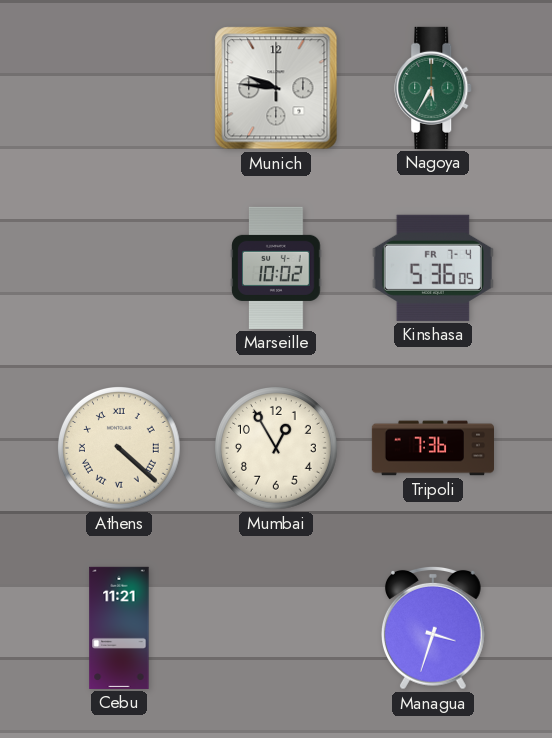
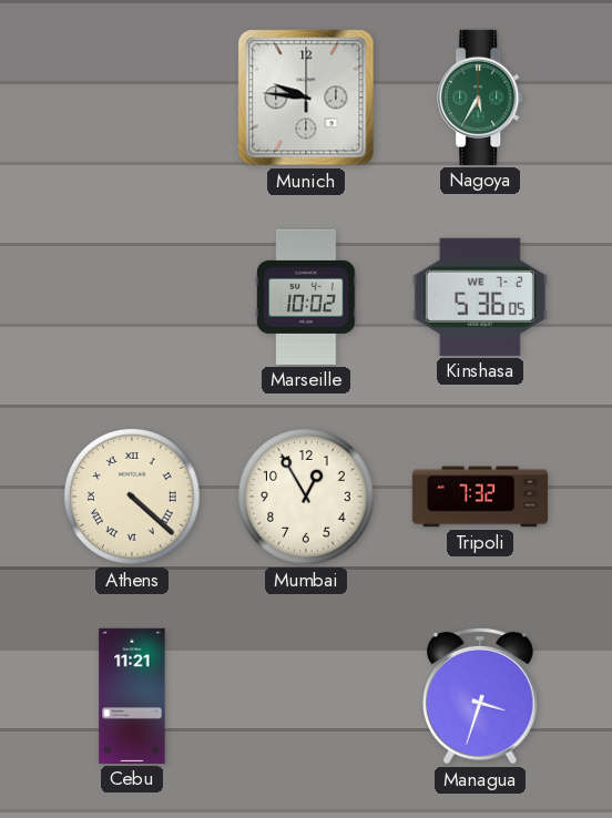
Kinshasa date: FR 7-4 -> WE 7-2 (480, 297)
Tripoli: 7:36 -> 7:32 (479, 497)
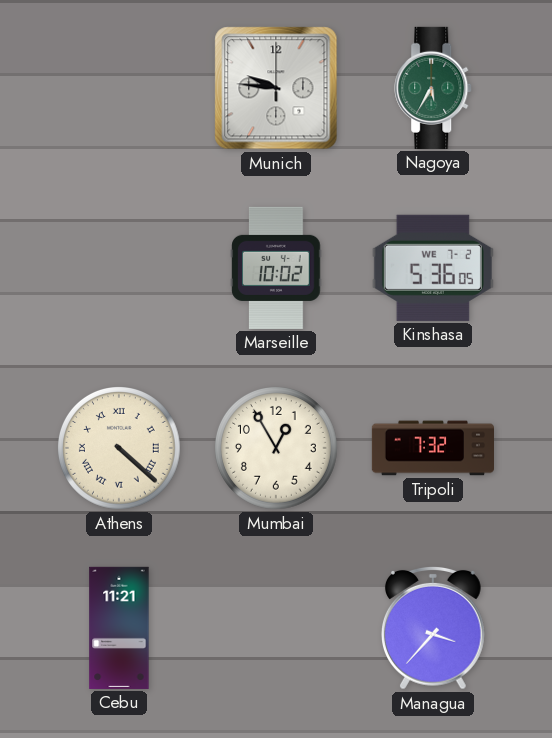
Managua: 3:33 -> 3:37 (434, 628)
